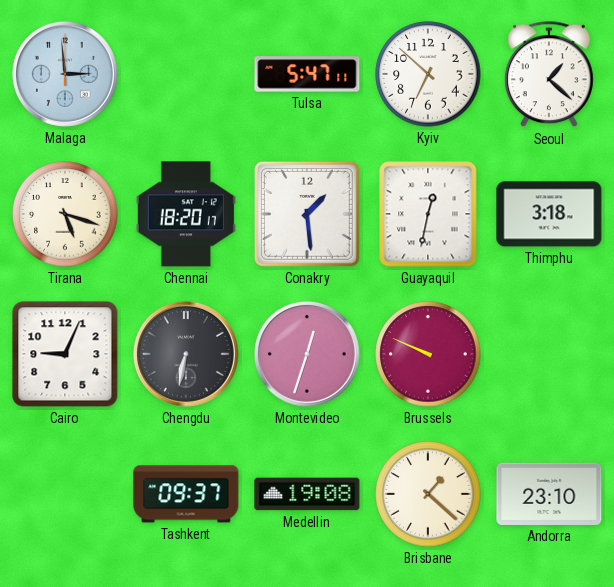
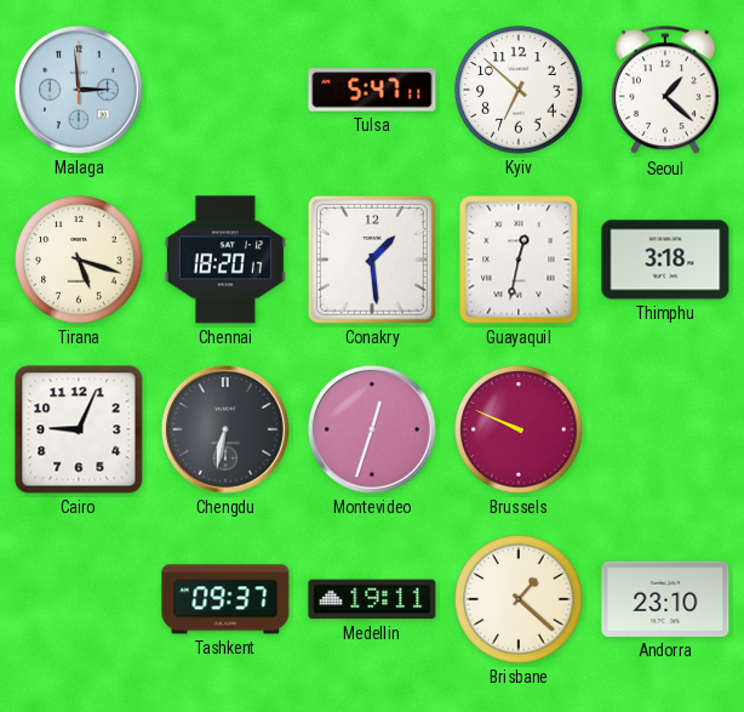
Medellin: 19:08 -> 19:11 (372, 599)
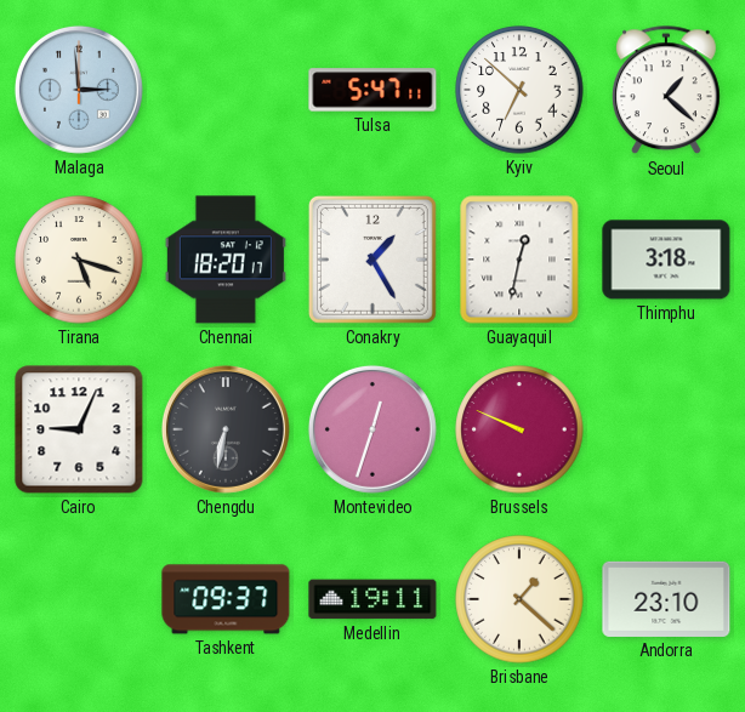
Conakry: 1:29 -> 1:25 (373, 260)
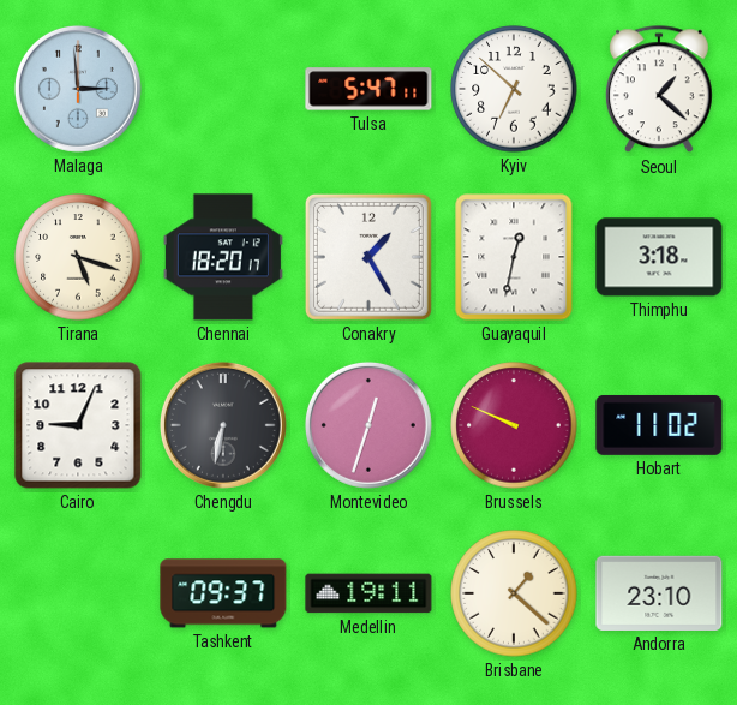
Hobart: none -> 11:02 (659, 425)
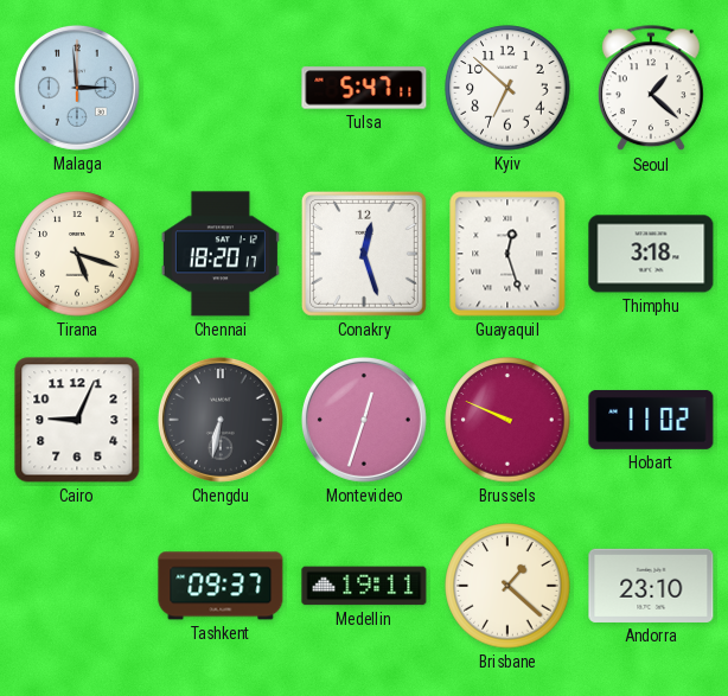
Conakry: 1:25 -> 12:27 (364, 254)
Guayaquil: 12:32 -> 12:27 (507, 254)
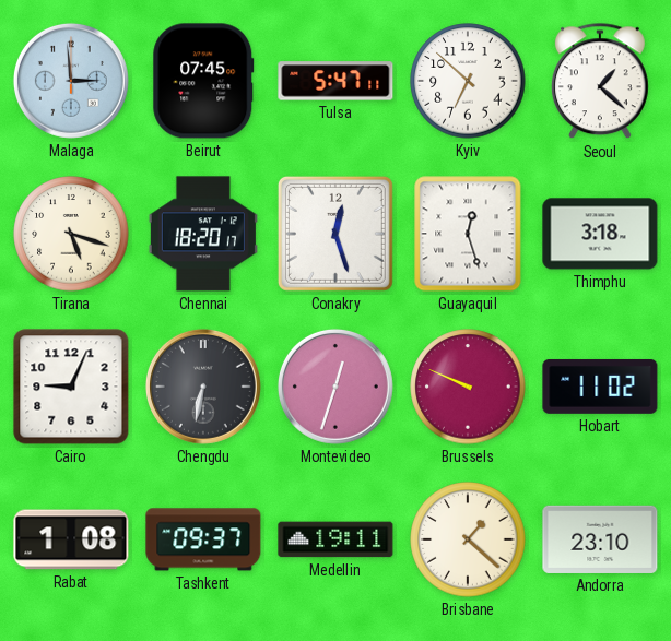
Beirut: none -> 07:45 (203, 81)
Rabat: none -> 1:08 (71, 539)
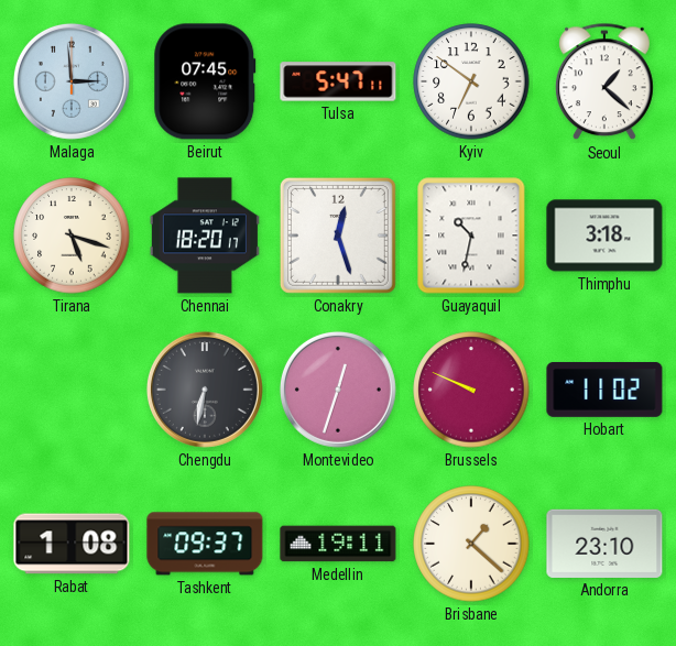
Kyiv: 6:52 -> 6:51 (471, 81)
Guayaquil: 12:27 -> 10:32 (471, 236)
Cairo: 9:04 -> none (71, 387)
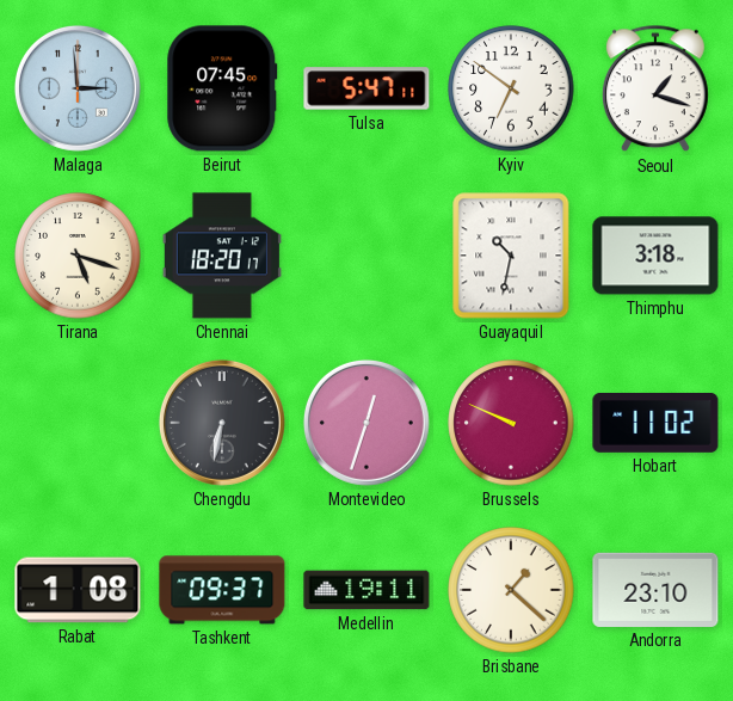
Seoul: 1:22 -> 1:18 (655, 90)
Conakry: 12:27 -> none (338, 236)
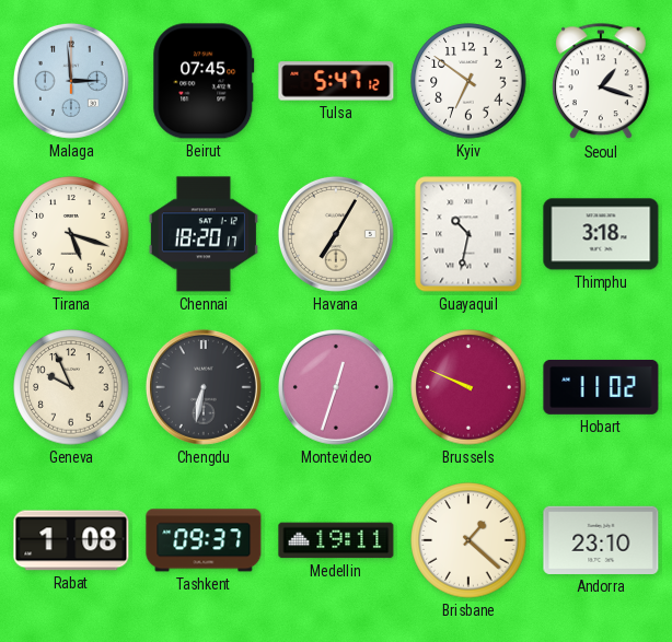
Tulsa: 5:47:11 -> 5:47:12 (336, 81)
Havana: none -> 7:05 (336, 234)
Geneva: none -> 9:56 (71, 387)
